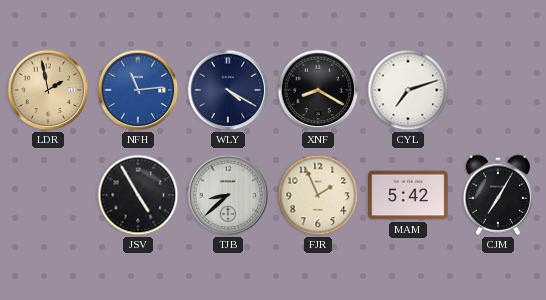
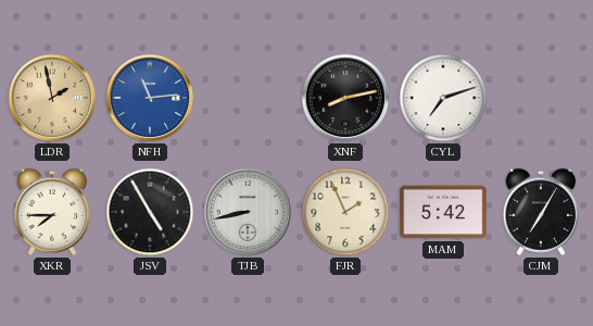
WLY: 4:20 -> none (228, 90)
XNF: 8:20 -> 8:13 (345, 98)
XKR: none -> 7:45 (51, 212)
TJB: 8:38 -> 8:43 (248, 212)
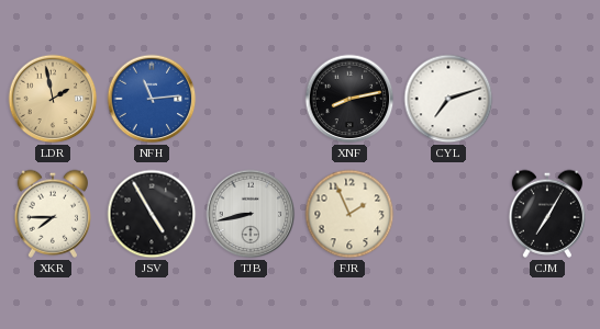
MAM: 5:42 -> none (443, 212)
